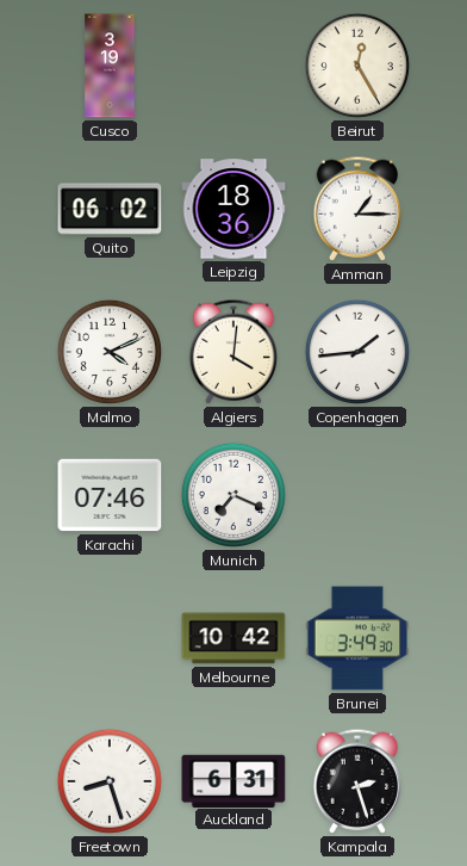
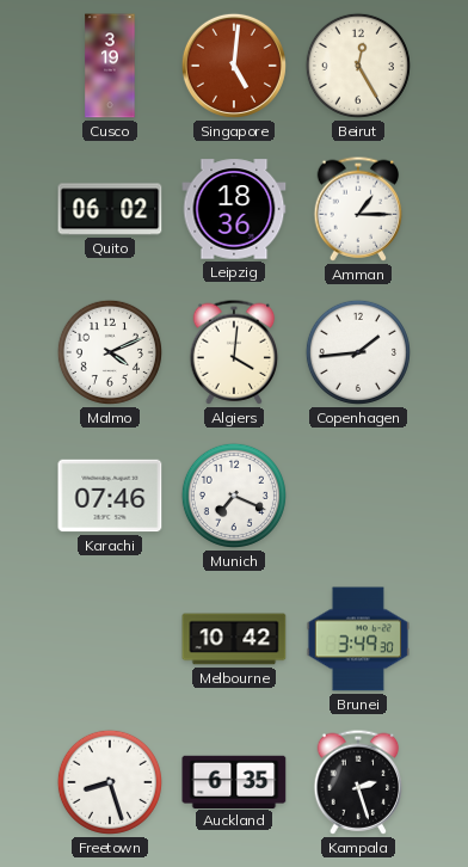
Singapore: none -> 5:01 (234, 66)
Auckland: 6:31 -> 6:35 (234, 781)
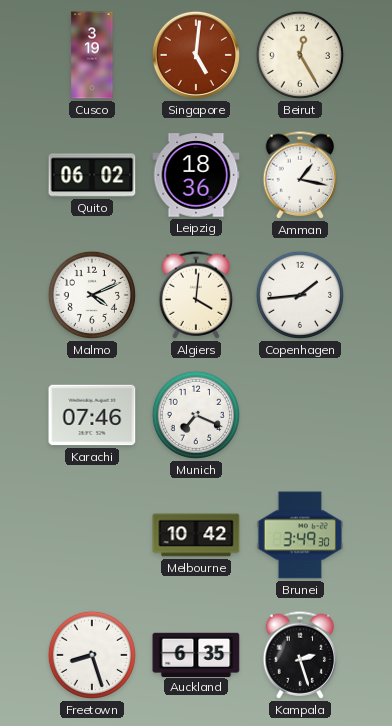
Amman: 1:15 -> 1:17 (300, 175)
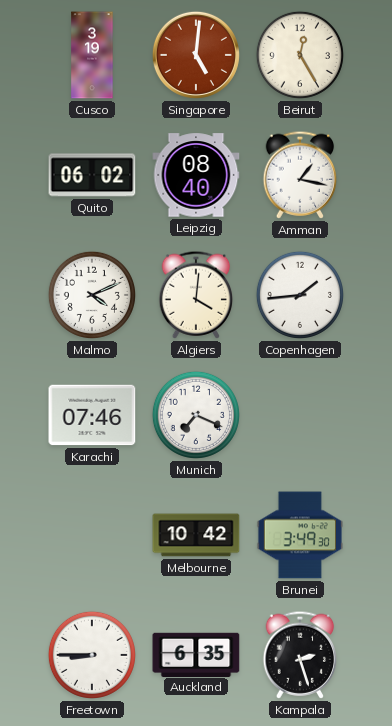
Leipzig: 18:36 -> 08:40 (196, 175)
Freetown: 8:27 -> 8:45 (92, 655)
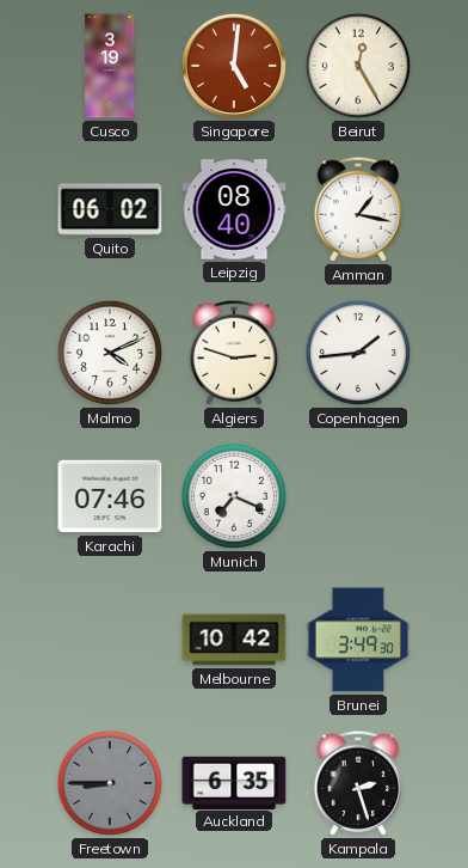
Algiers: 4:01 -> 2:48 (234, 353)
Freetown dial: white -> grey (110, 783)
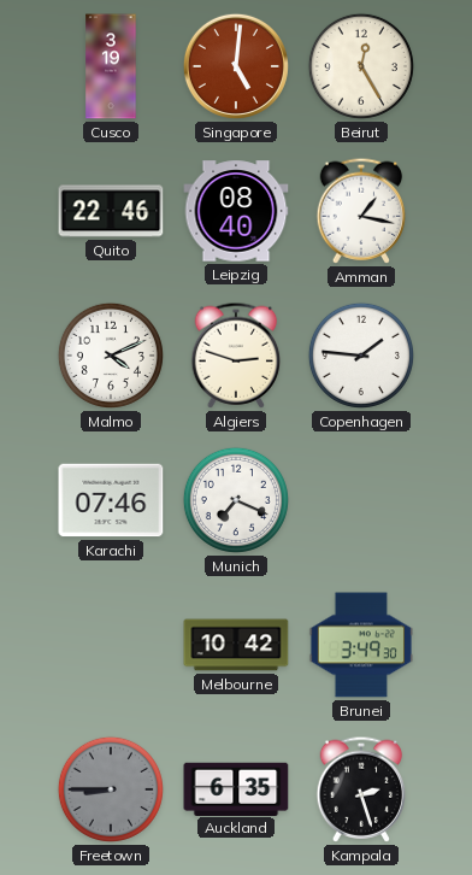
Quito: 06:02 -> 22:46 (111, 211)
Copenhagen: 1:44 -> 1:46 (361, 356)
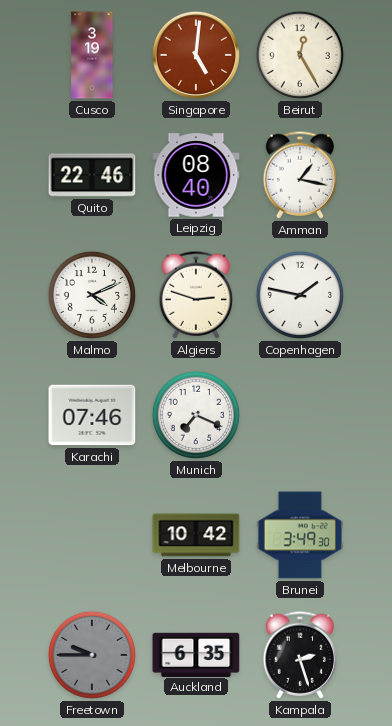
Copenhagen: 1:46 -> 1:47 (300, 295)
Freetown: 8:45 -> 9:45 (92, 655)
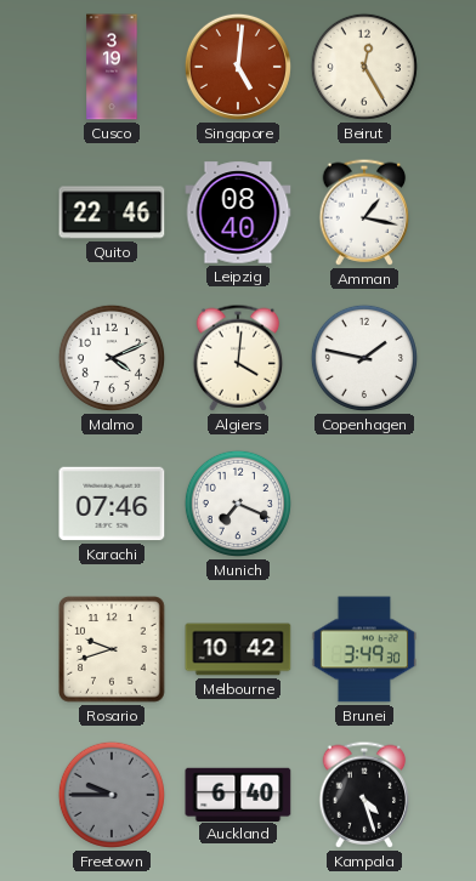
Algiers: 2:48 -> 4:01 (238, 358)
Rosario: none -> 9:42 (112, 649)
Auckland: 6:35 -> 6:40 (238, 794)
Kampala: 2:27 -> 4:27 (364, 795)
